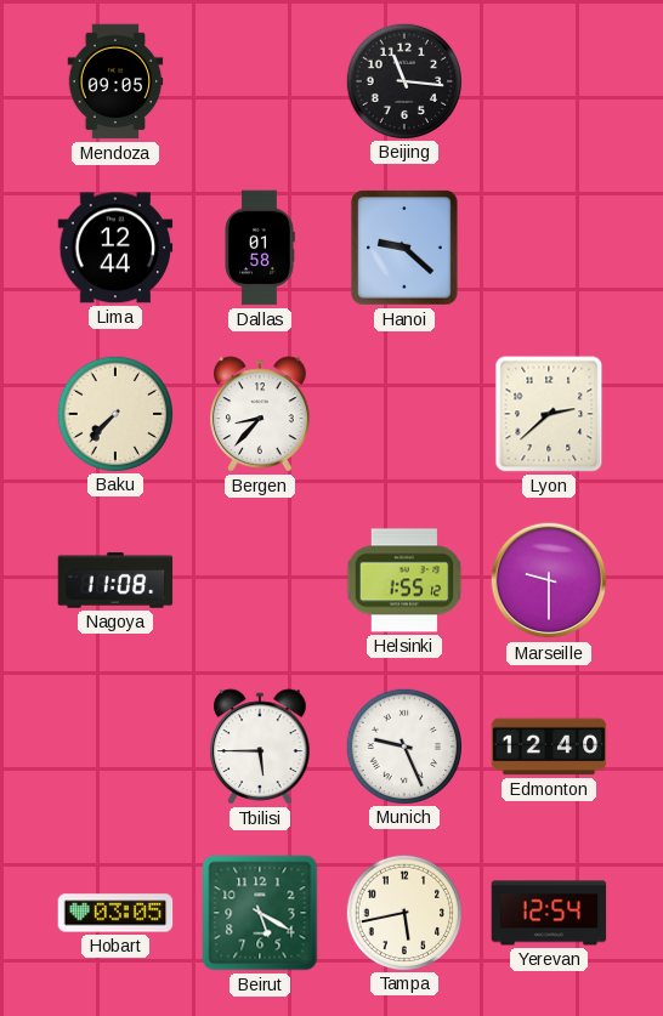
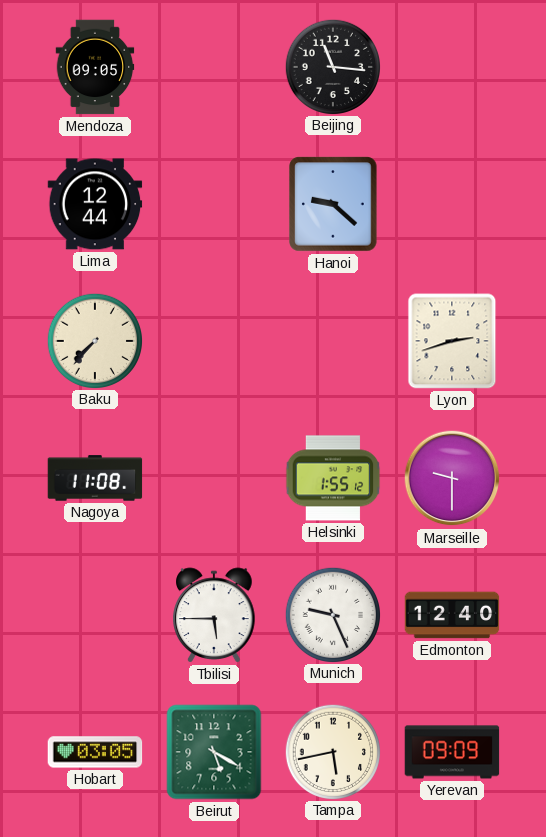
Dallas: 01:58 -> none (260, 248)
Bergen: 8:37 -> none (260, 414)
Lyon: 2:38 -> 2:42 (452, 341)
Yerevan: 12:54 -> 09:09 (452, 752)
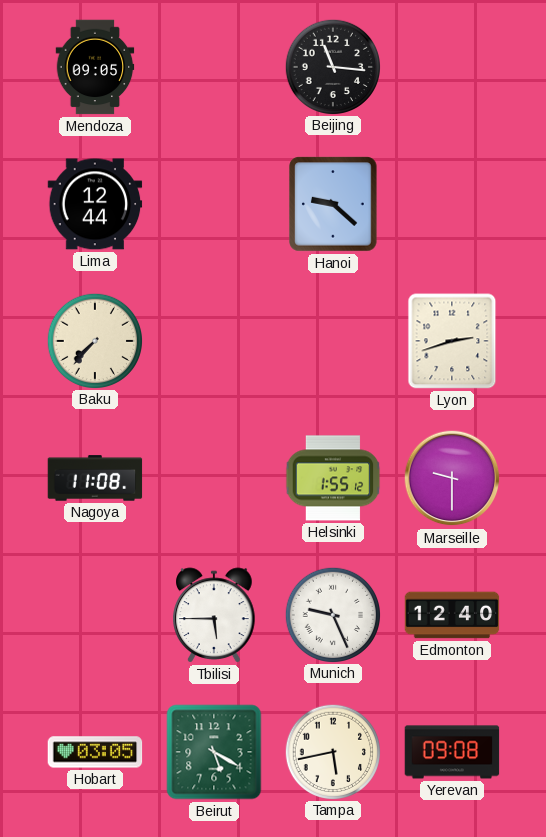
Yerevan: 09:09 -> 09:08 (452, 752)
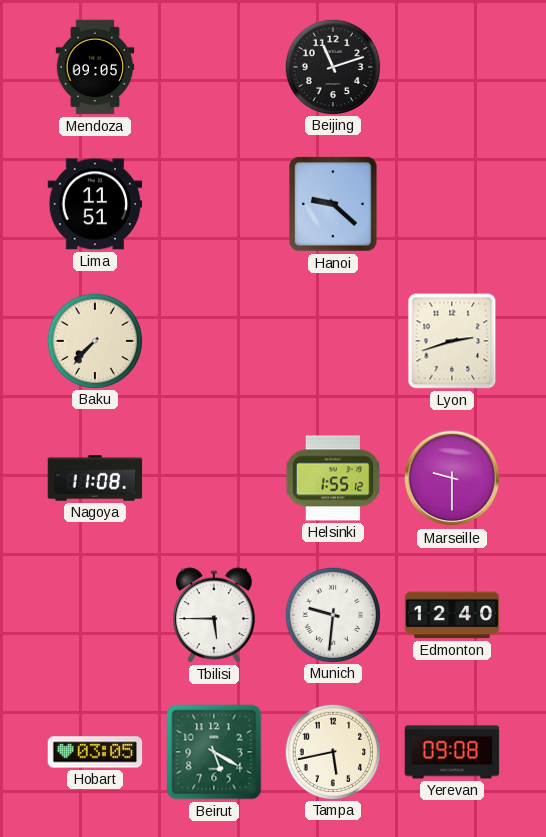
Beijing: 11:16 -> 11:12 (332, 66)
Lima: 12:44 -> 11:51 (95, 204)
Munich: 9:26 -> 9:31 (332, 614)
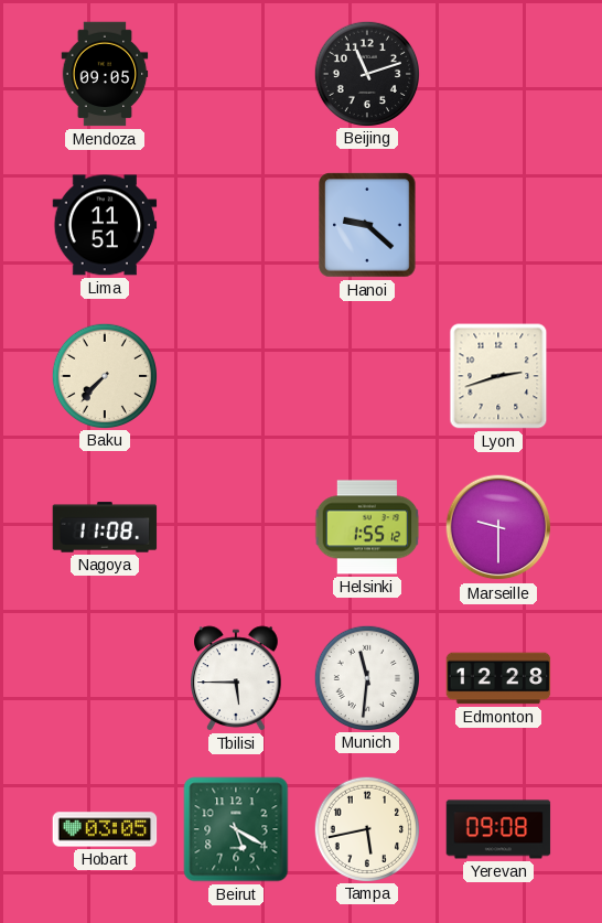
Munich: 9:31 -> 11:31 (366, 677)
Edmonton: 12:40 -> 12:28 (498, 678)
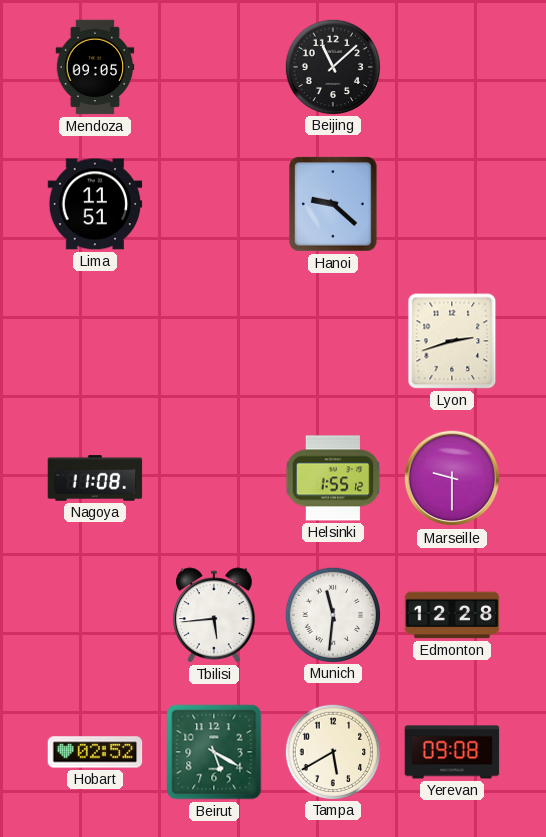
Beijing: 11:12 -> 11:08 (332, 66)
Baku: 7:37 -> none (104, 375)
Tbilisi: 5:45 -> 5:44 (214, 615)
Hobart: 03:05 -> 02:52 (95, 752)
Tampa: 5:43 -> 5:40 (332, 751)
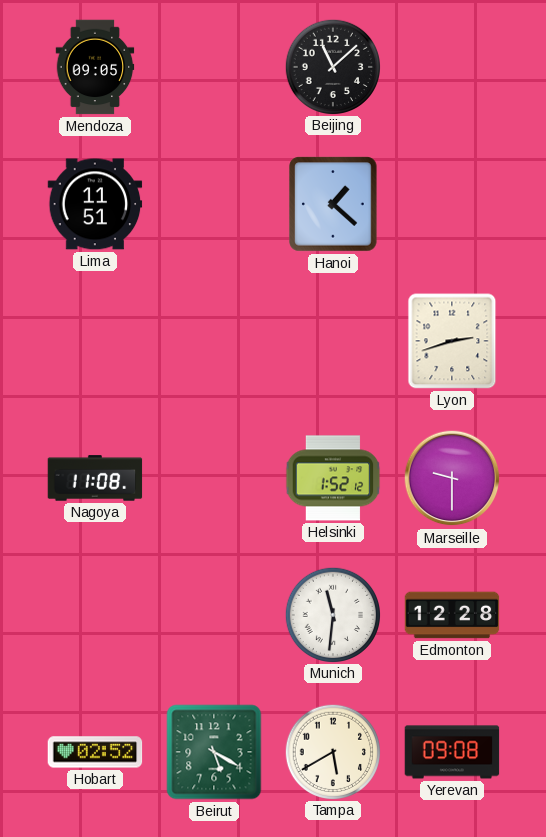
Hanoi: 9:22 -> 1:22 (333, 204)
Helsinki: 1:55 -> 1:52 (333, 478)
Tbilisi: 5:44 -> none (214, 615)
